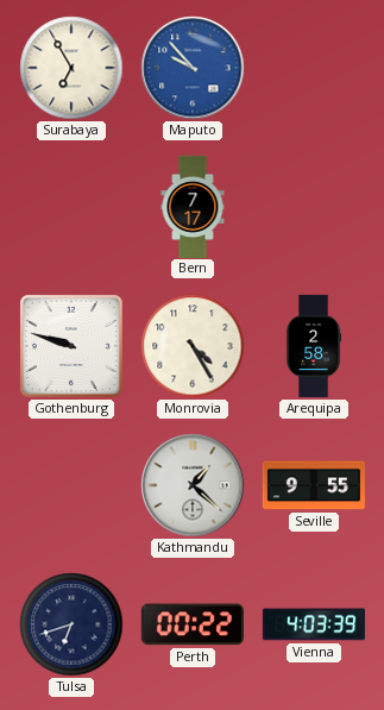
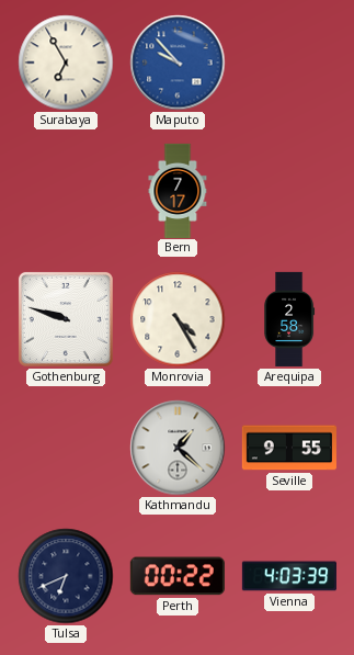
Tulsa: 6:42 -> 6:41 (66, 576)
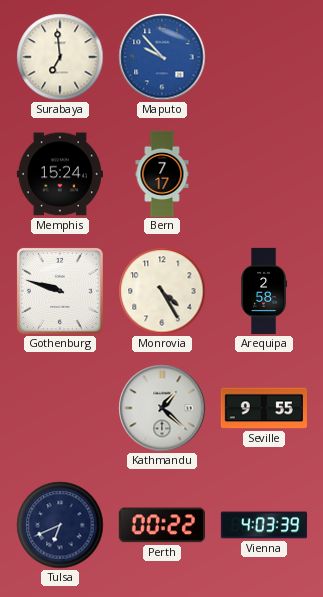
Surabaya: 6:55 -> 6:59 (60, 57)
Memphis: none -> 15:24 (60, 174)
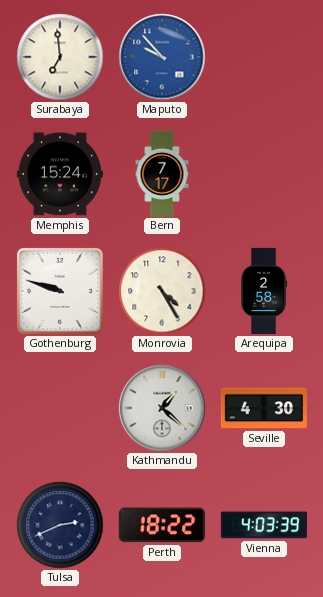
Seville: 9:55 -> 4:30 (264, 408)
Tulsa: 6:41 -> 2:41 (60, 525)
Perth: 00:22 -> 18:22 (162, 525)
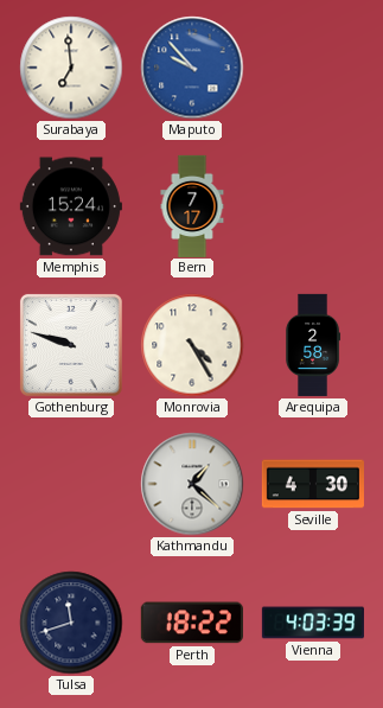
Tulsa: 2:41 -> 11:42 (71, 623)
